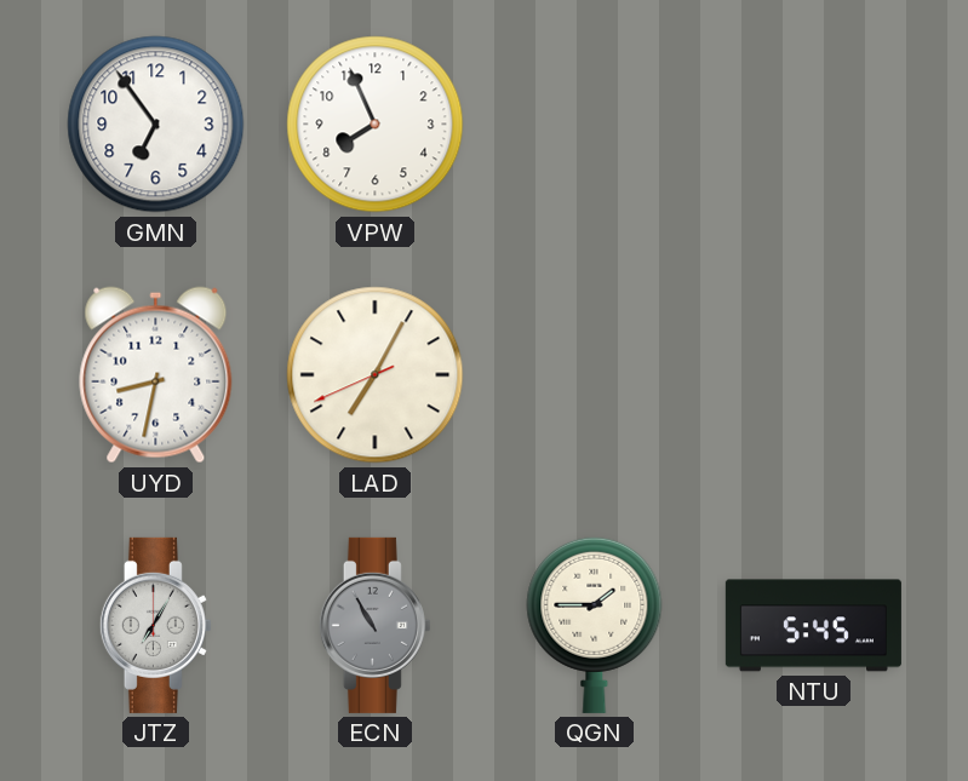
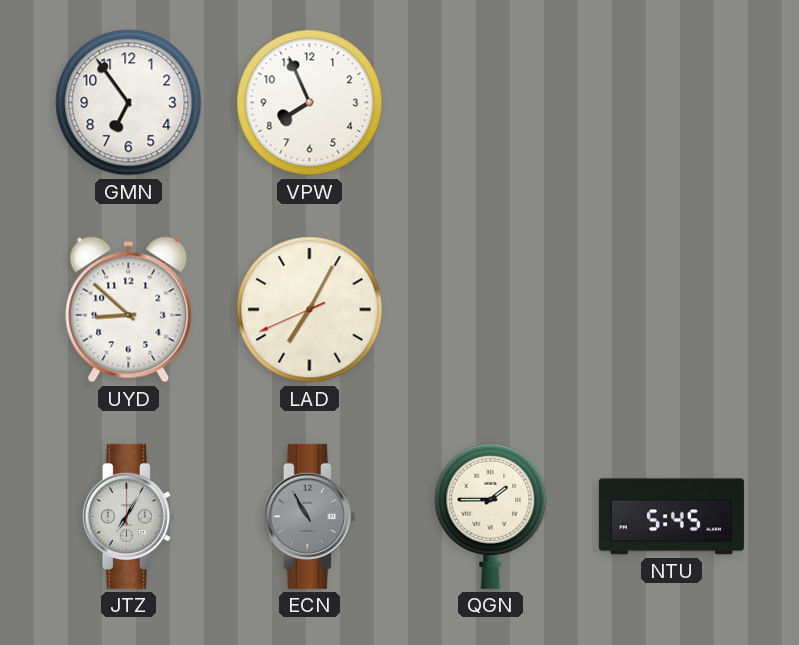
UYD: 8:32 -> 8:52 (129, 310)
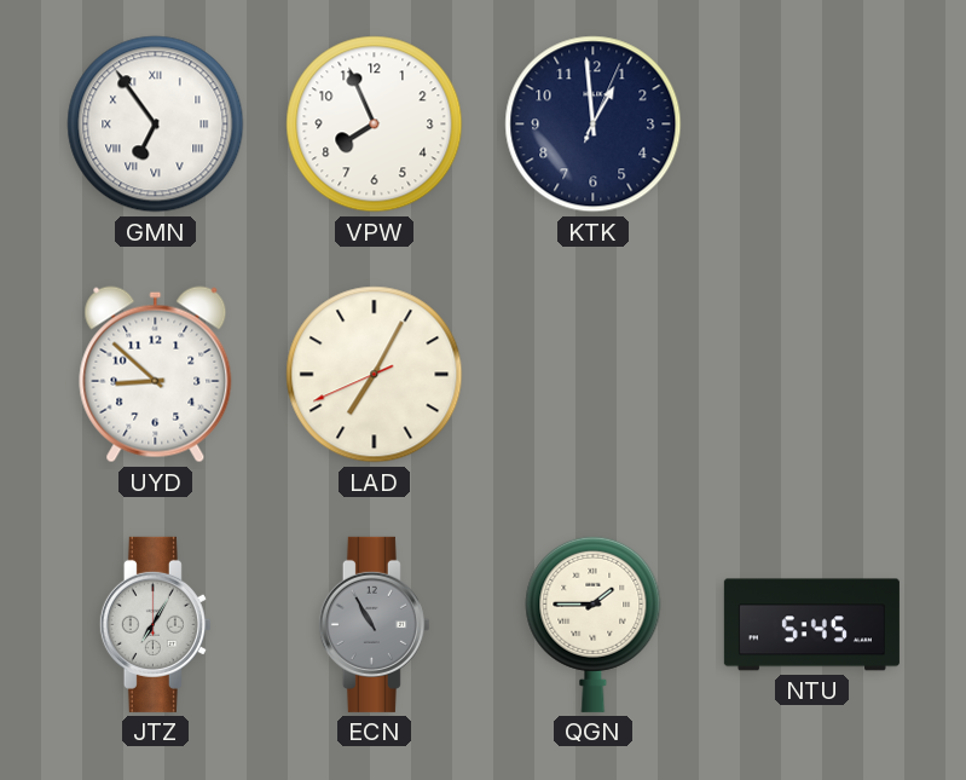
GMN numerals: Arabic -> Roman (156, 125)
KTK: none -> 12:59 (594, 125)
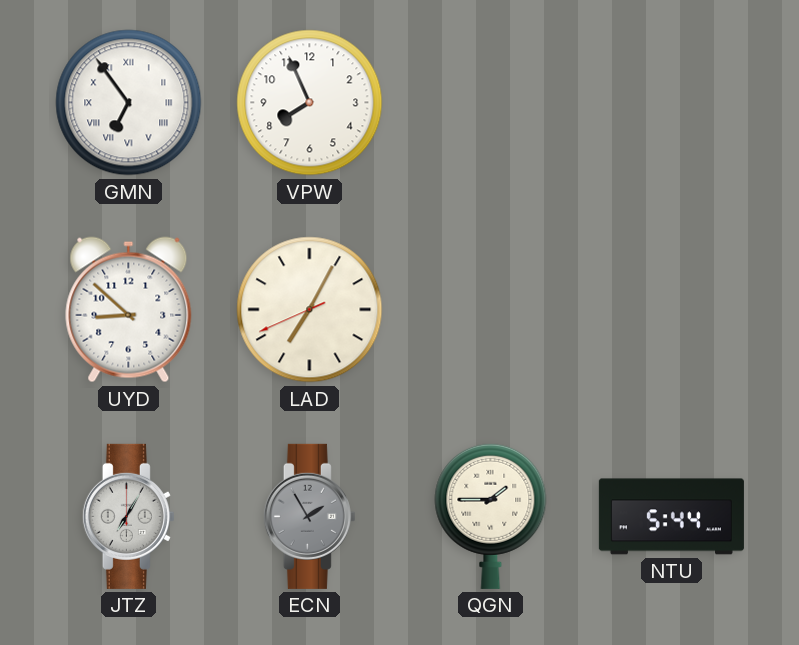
KTK: 12:59 -> none (594, 125)
ECN: 10:55 -> 1:55 (309, 516)
NTU: 5:45 -> 5:44 (671, 517)
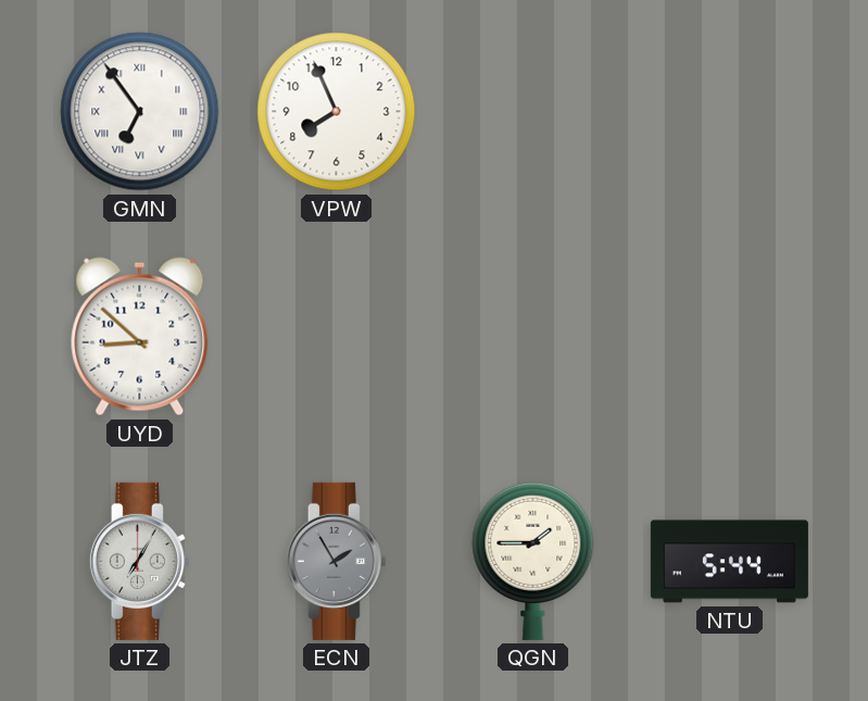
LAD: 7:04 -> none (310, 310)
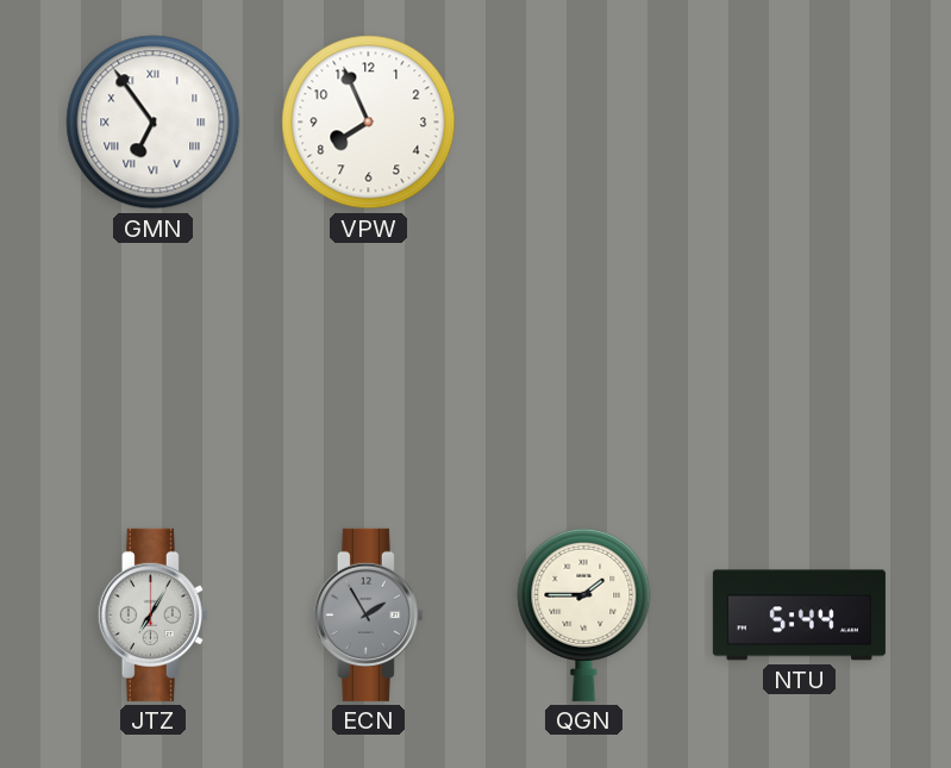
UYD: 8:52 -> none (140, 337)
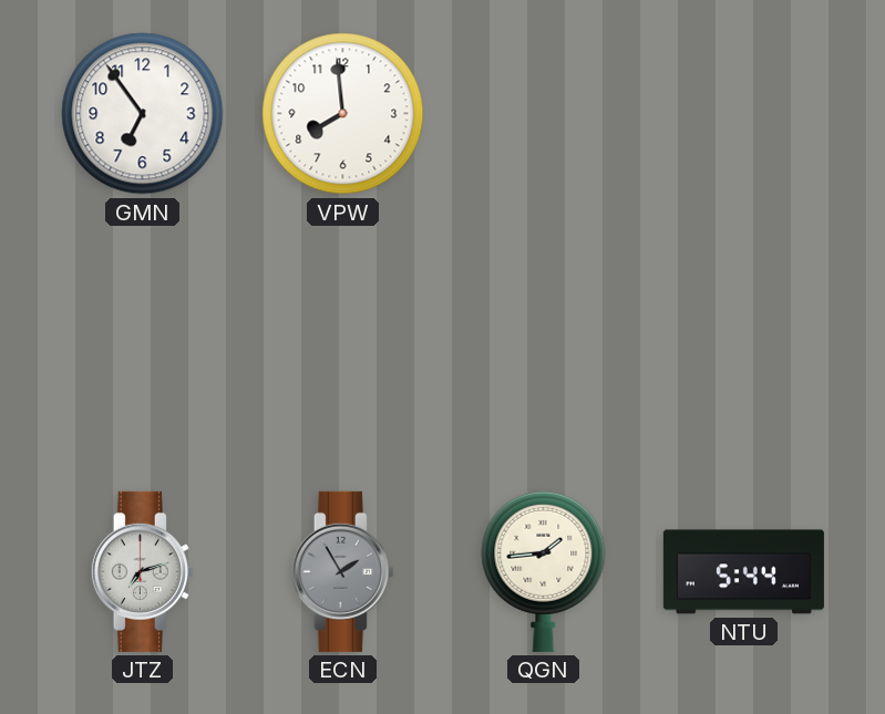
GMN numerals: Roman -> Arabic (143, 114)
VPW: 7:56 -> 7:59 (343, 114)
JTZ: 7:05 -> 7:12 (142, 571)
QGN: 1:45 -> 1:44 (544, 571)
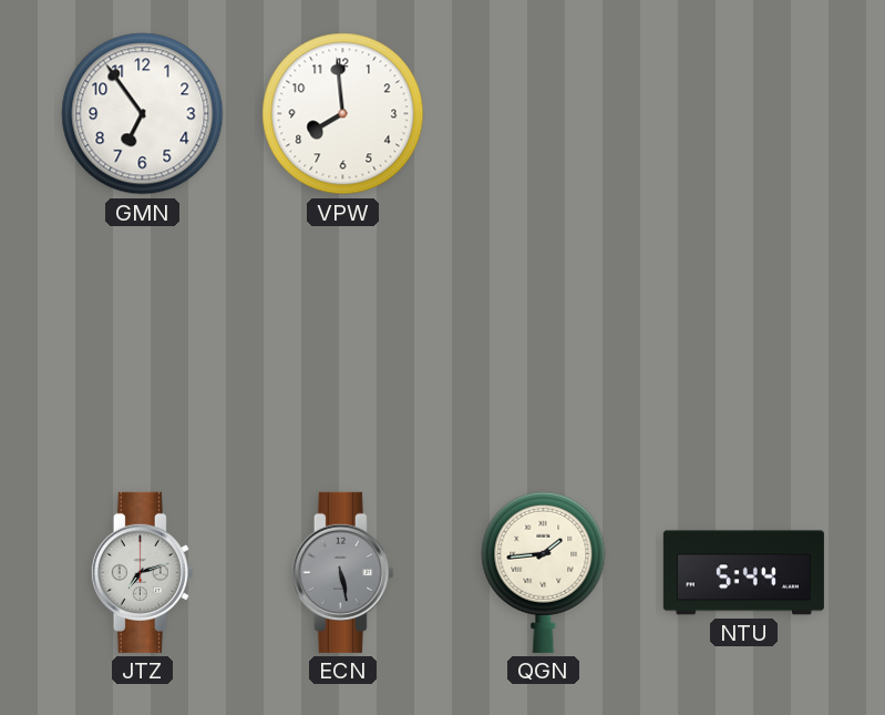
ECN: 1:55 -> 5:28 (342, 572)
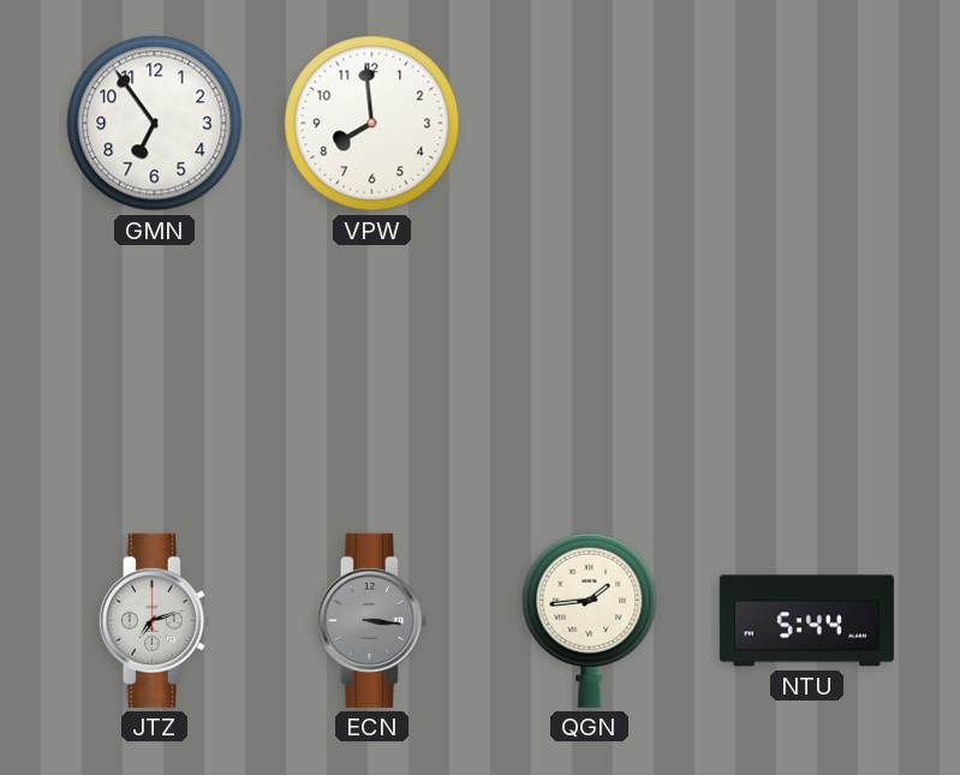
ECN: 5:28 -> 3:16 (371, 620)
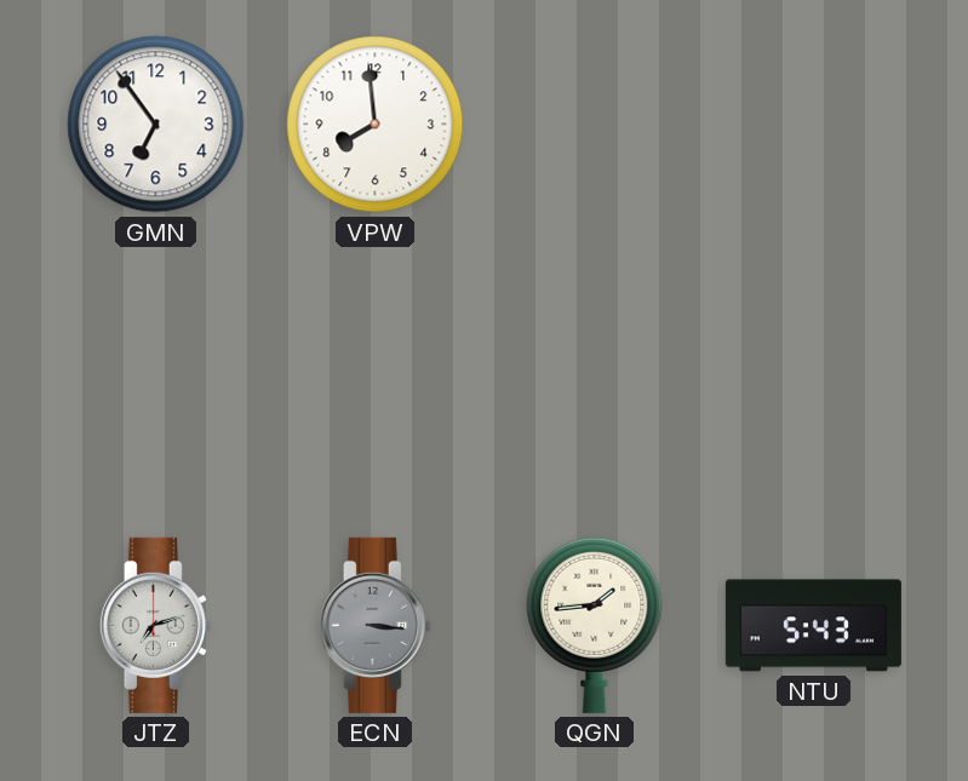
NTU: 5:44 -> 5:43 (813, 626)
